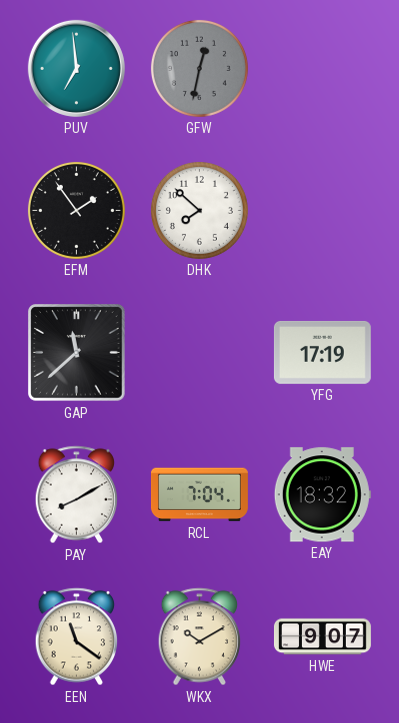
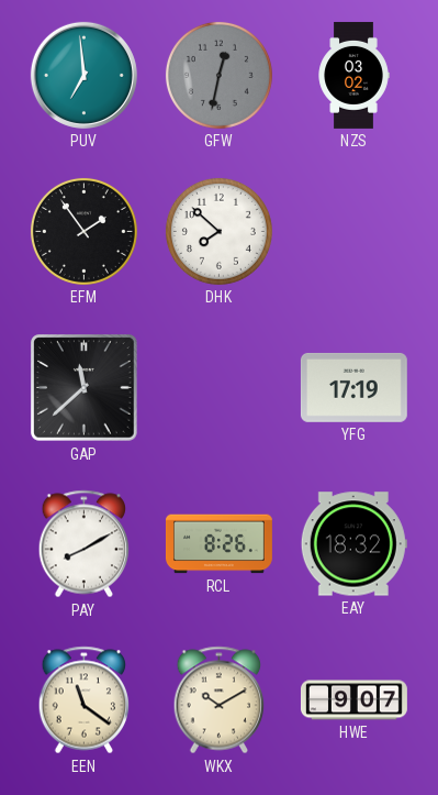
NZS: none -> 03:02 (353, 75)
RCL: 7:04 -> 8:26 (218, 544)
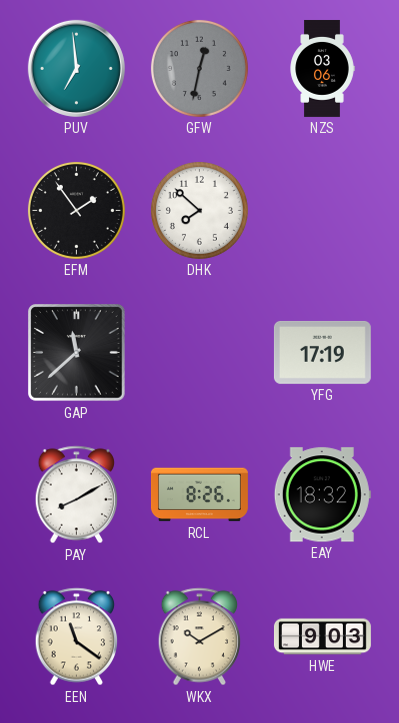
NZS: 03:02 -> 03:06 (322, 68)
HWE: 9:07 -> 9:03 (322, 637)
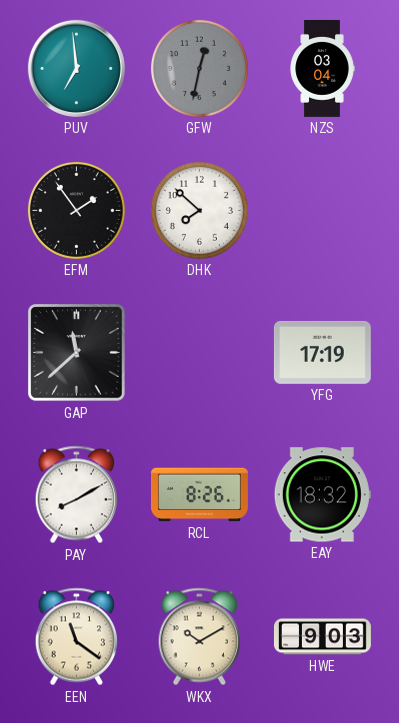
NZS: 03:06 -> 03:04 (322, 68)
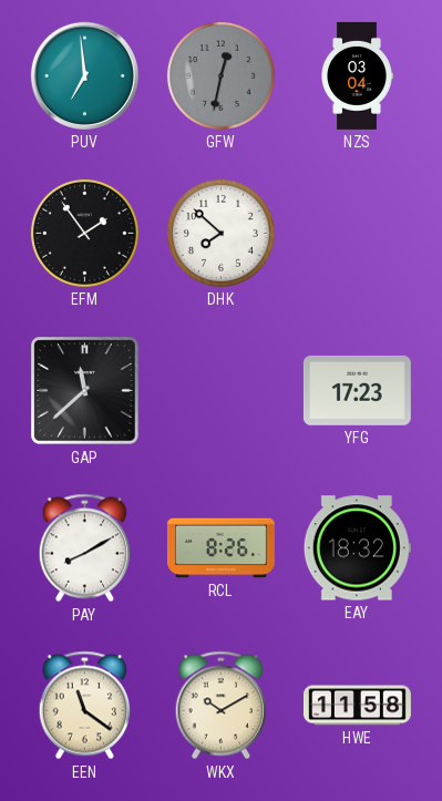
YFG: 17:19 -> 17:23 (357, 390)
HWE: 9:03 -> 11:58 (357, 706)
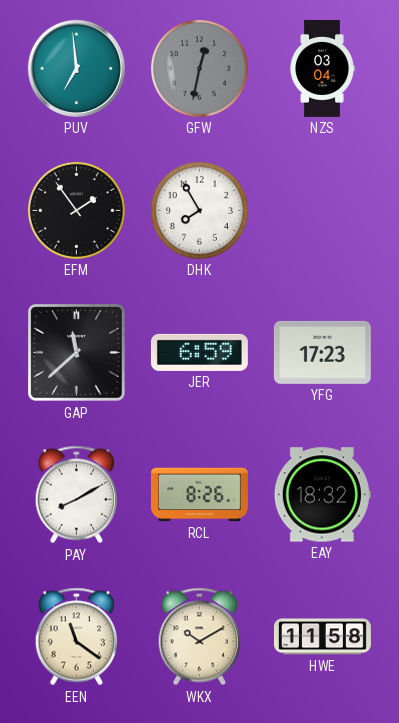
DHK: 7:52 -> 7:55 (199, 210)
JER: none -> 6:59 (199, 352)
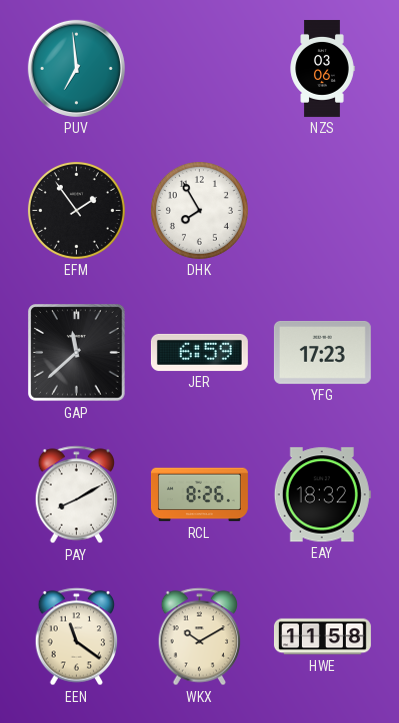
GFW: 12:32 -> none (199, 68)
NZS: 03:04 -> 03:06 (322, 68)
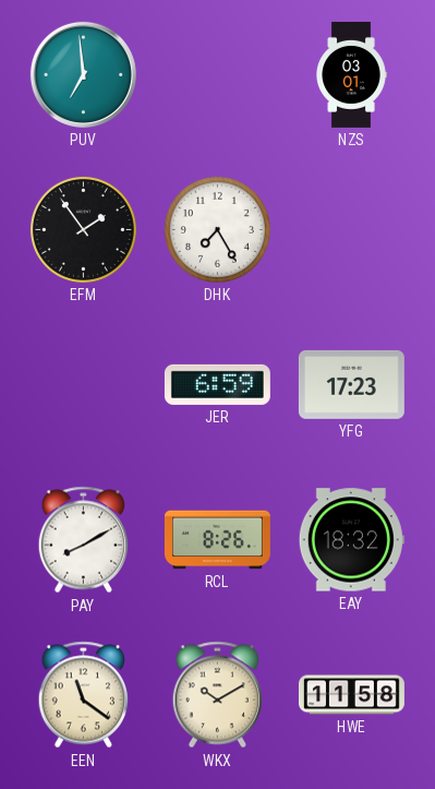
NZS: 03:06 -> 03:01 (351, 74)
DHK: 7:55 -> 7:25 (217, 229)
GAP: 11:38 -> none (77, 353)
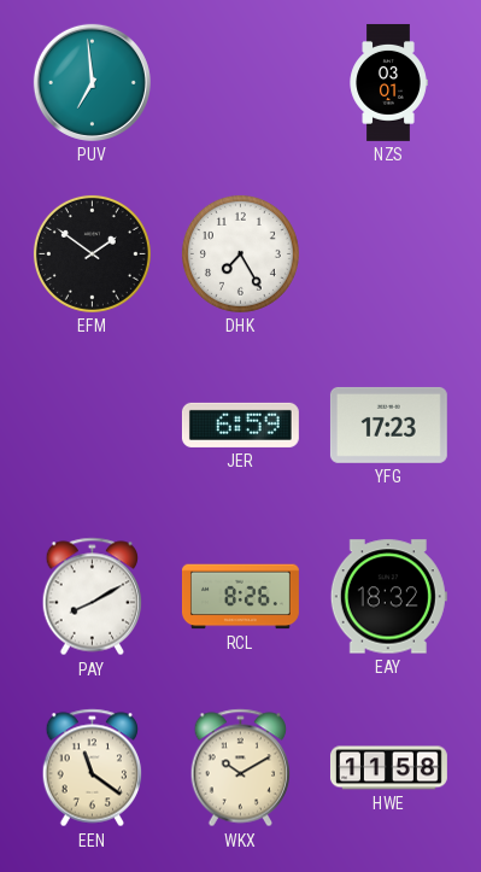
EFM: 1:54 -> 1:51 (92, 253)
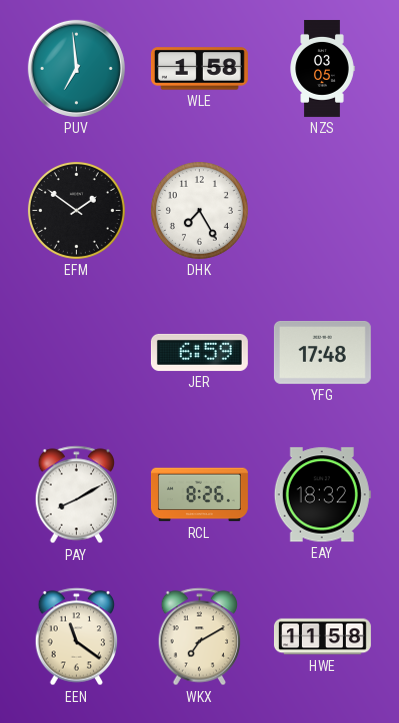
WLE: none -> 1:58 (199, 69)
NZS: 03:01 -> 03:05 (322, 68)
YFG: 17:23 -> 17:48 (322, 352)
WKX: 10:10 -> 7:10 (200, 637)
